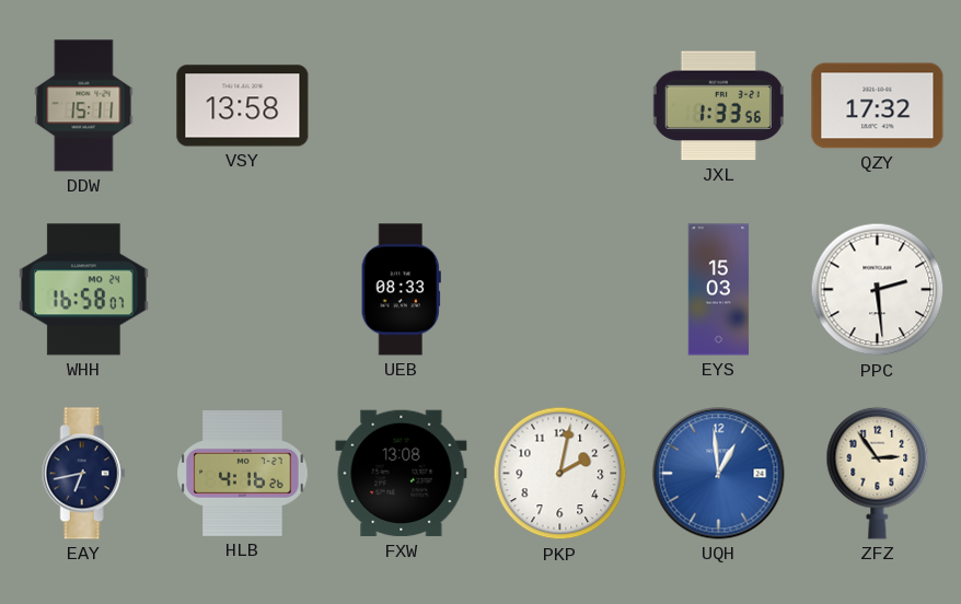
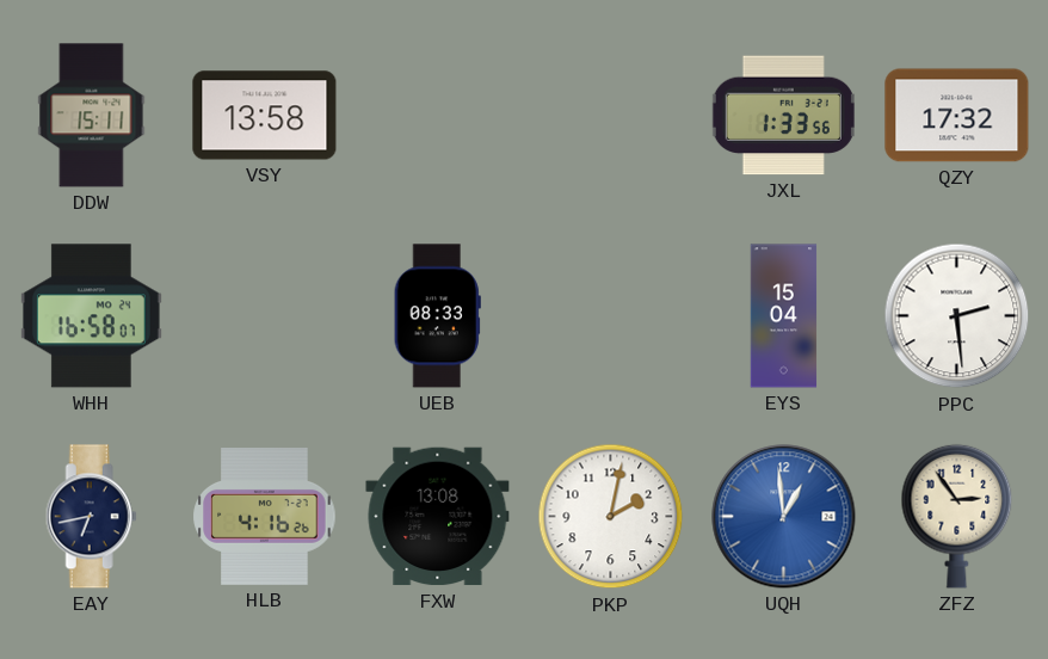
EYS: 15:03 -> 15:04 (784, 316)
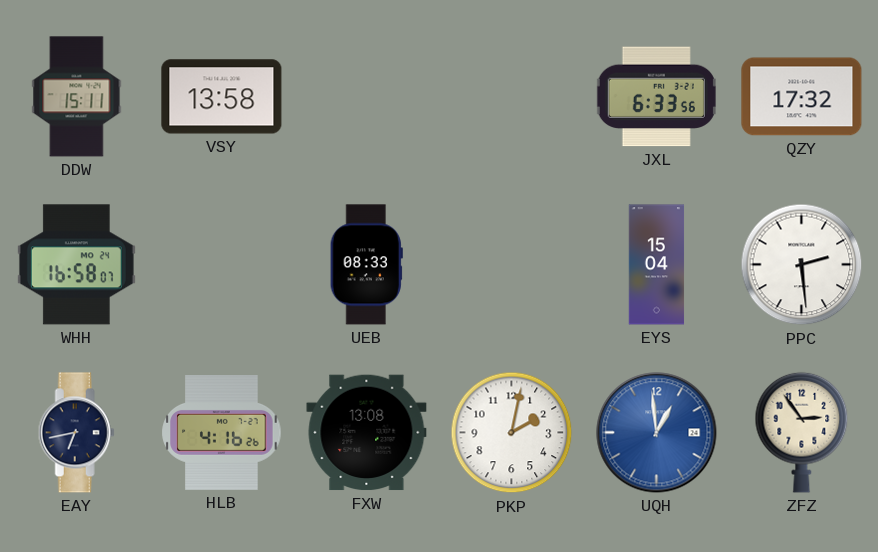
JXL: 1:33 -> 6:33 (656, 97)
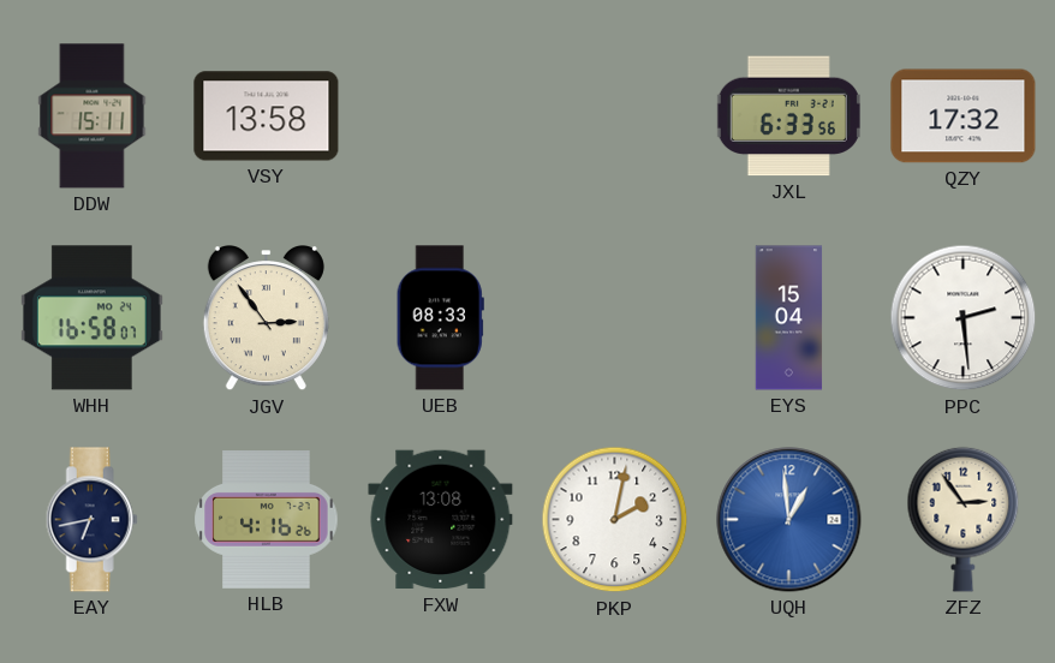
JGV: none -> 2:54 (266, 319)
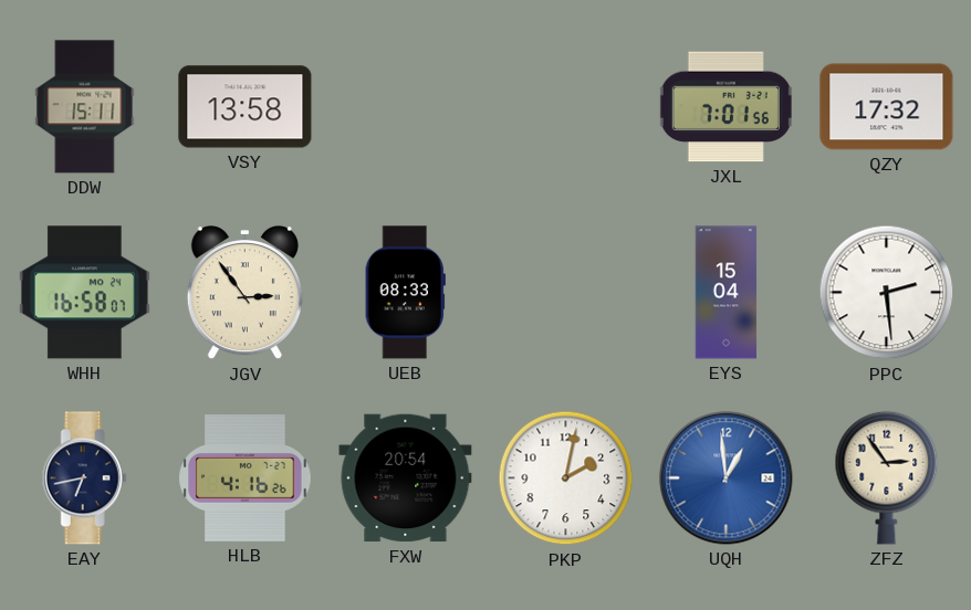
JXL: 6:33 -> 7:01 (725, 107)
FXW: 13:08 -> 20:54 (406, 478)
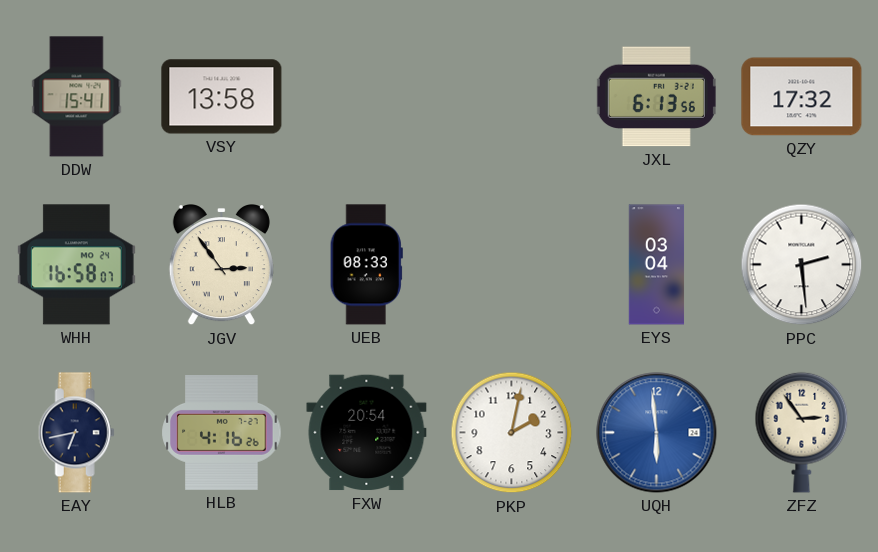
DDW: 15:11 -> 15:41 (77, 97)
JXL: 7:01 -> 6:13 (656, 97)
EYS: 15:04 -> 03:04 (657, 265)
UQH: 12:59 -> 5:59 (657, 433)
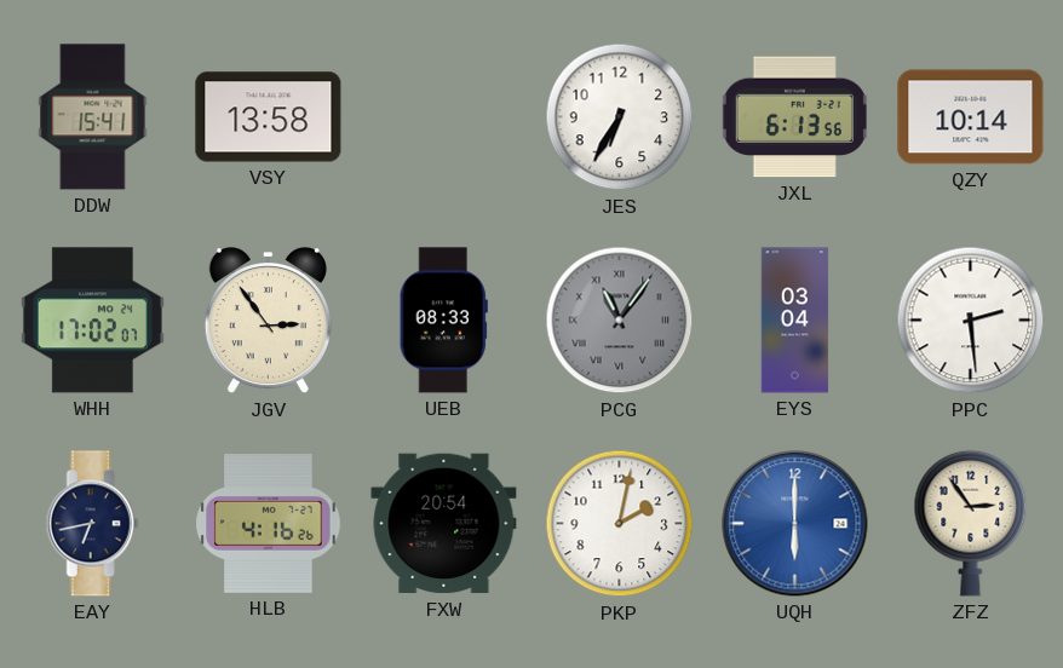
JES: none -> 6:35 (620, 117)
QZY: 17:32 -> 10:14 (971, 117)
WHH: 16:58 -> 17:02 (92, 321)
PCG: none -> 11:06 (620, 321)
UQH: 5:59 -> 6:00 (795, 524)
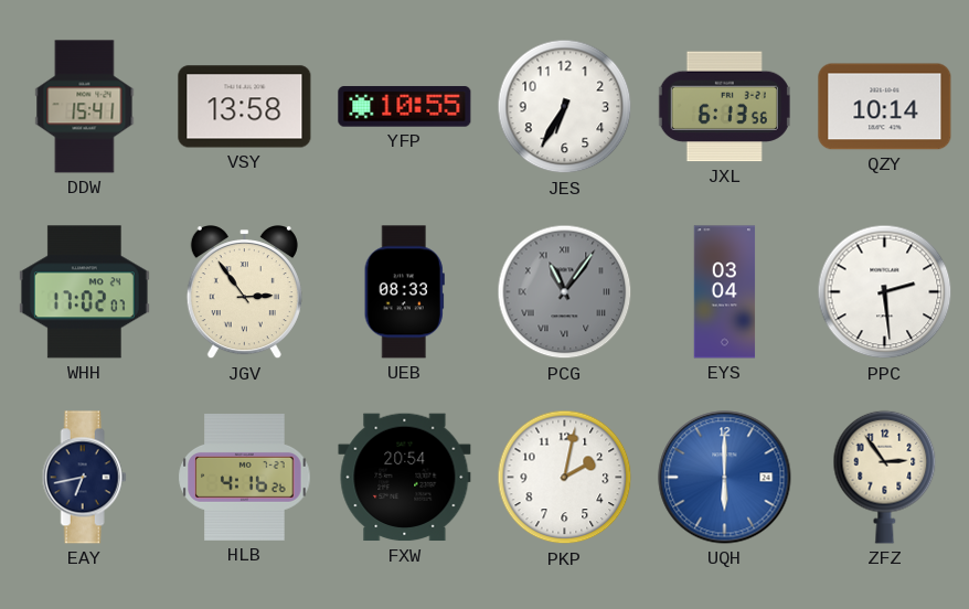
YFP: none -> 10:55 (405, 107)
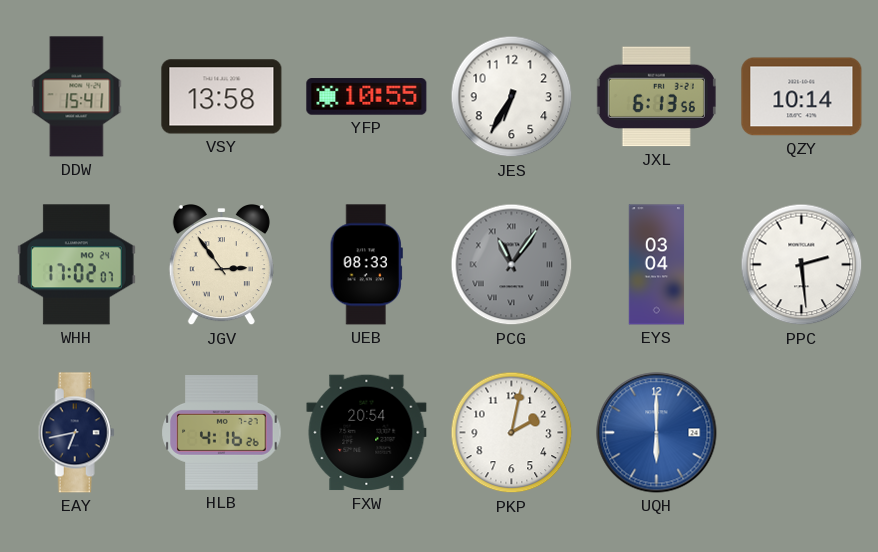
ZFZ: 2:54 -> none (885, 477)
